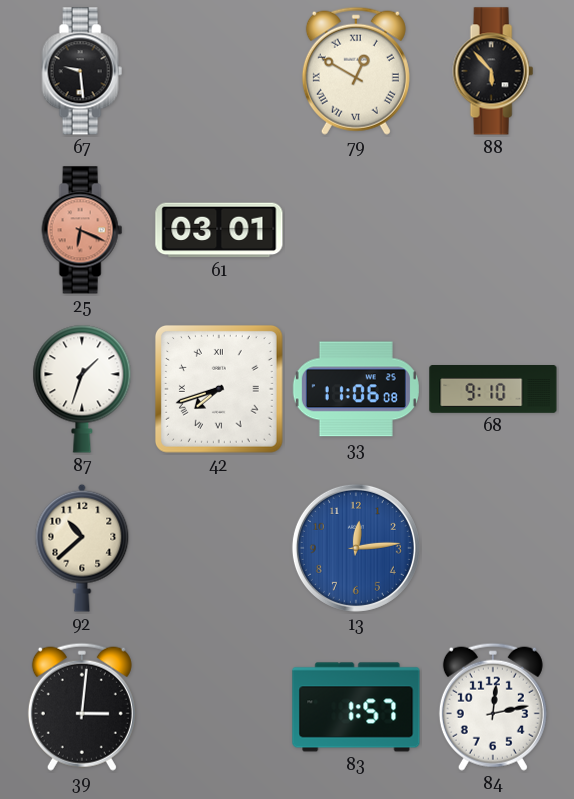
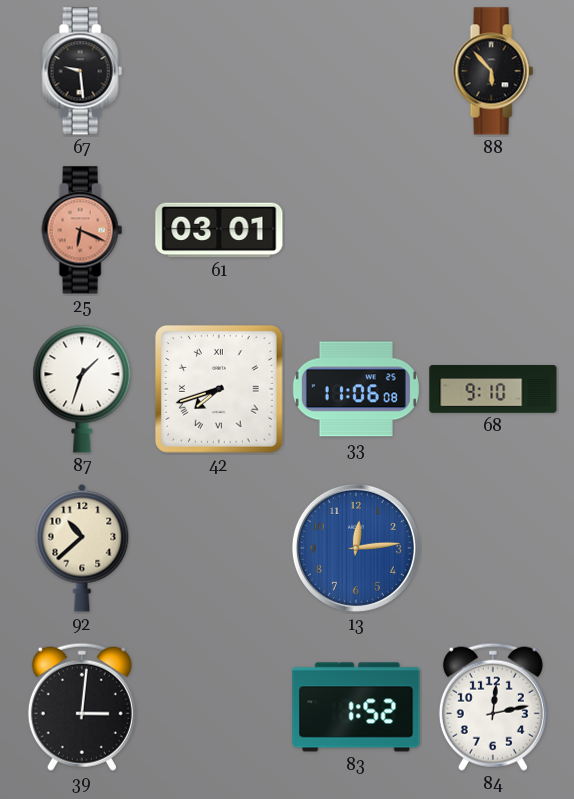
79: 12:50 -> none (356, 71)
83: 1:57 -> 1:52 (356, 707)
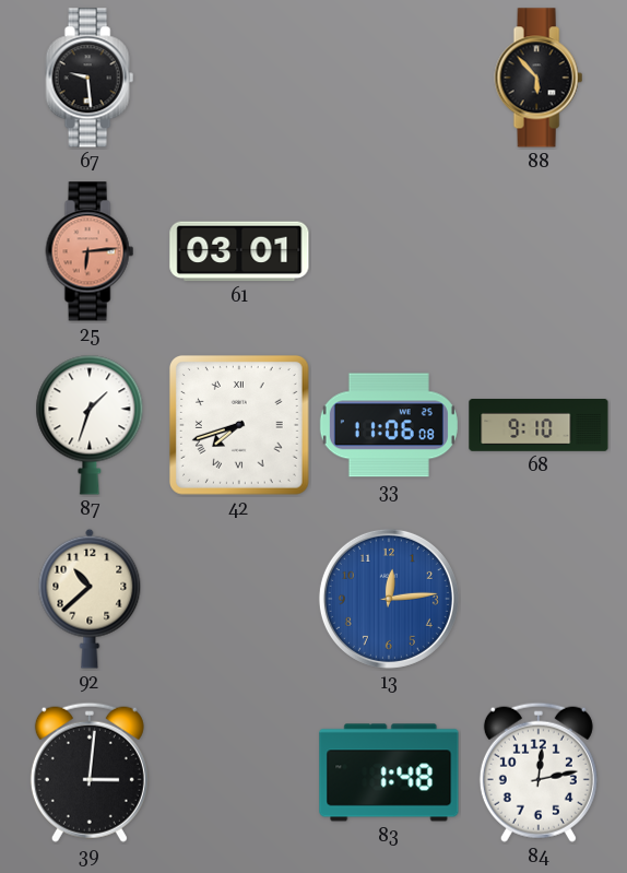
25: 6:19 -> 6:14 (90, 251)
83: 1:52 -> 1:48 (389, 772)
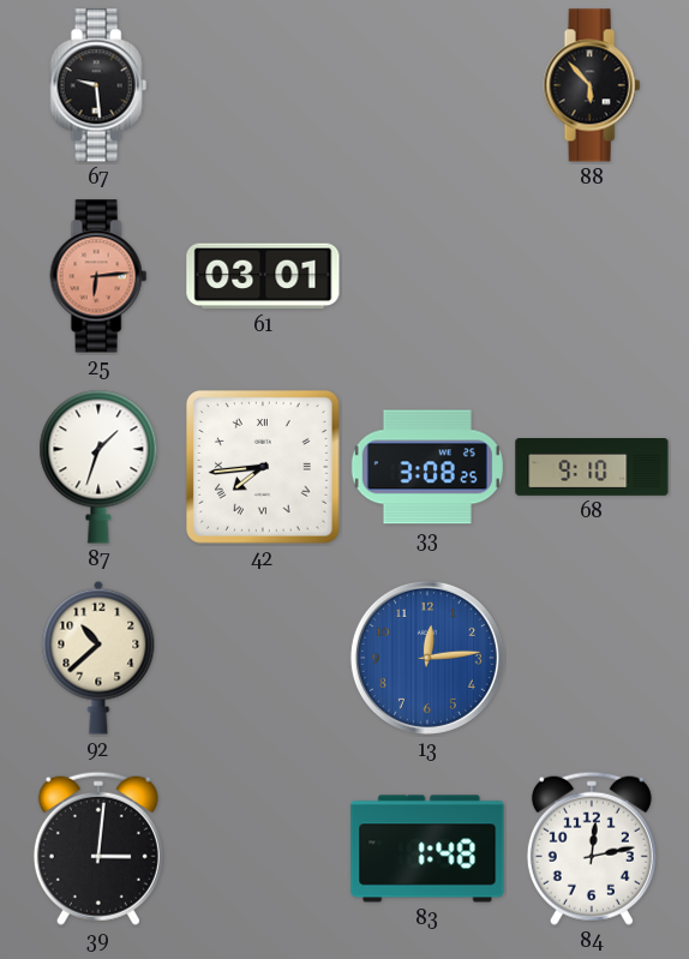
42: 7:42 -> 7:44 (263, 467)
33: 11:06 -> 3:08 (427, 467)
